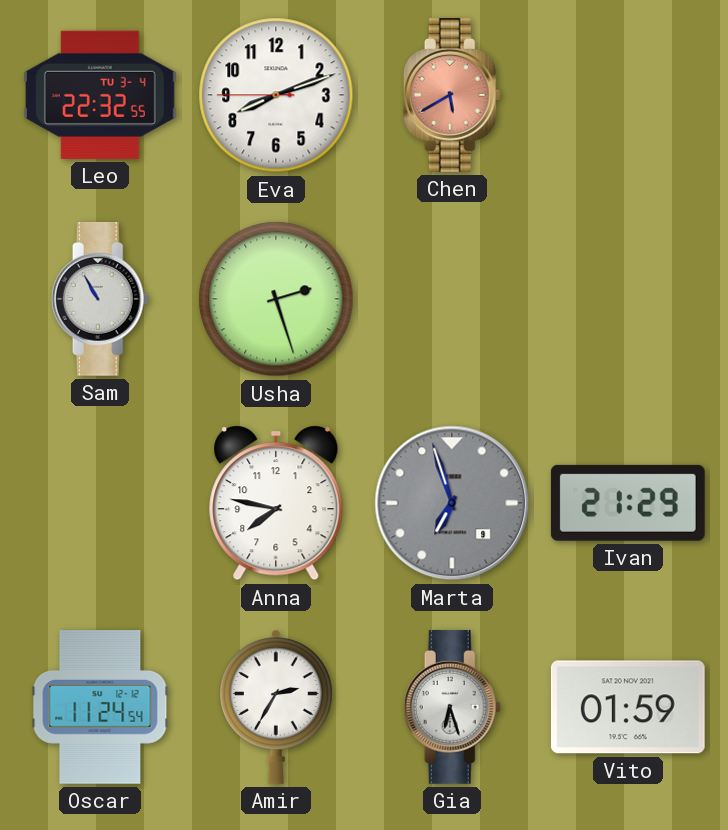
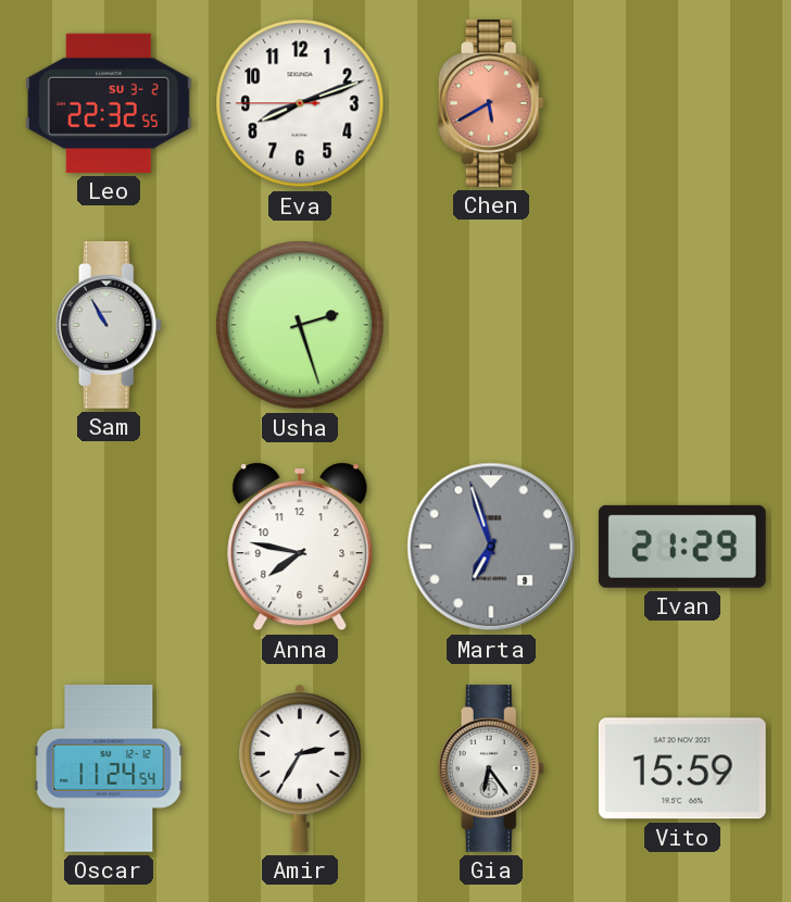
Leo date: TU 3-4 -> SU 3-2 (109, 103)
Gia: 6:27 -> 6:24 (491, 768)
Vito: 01:59 -> 15:59 (682, 768)
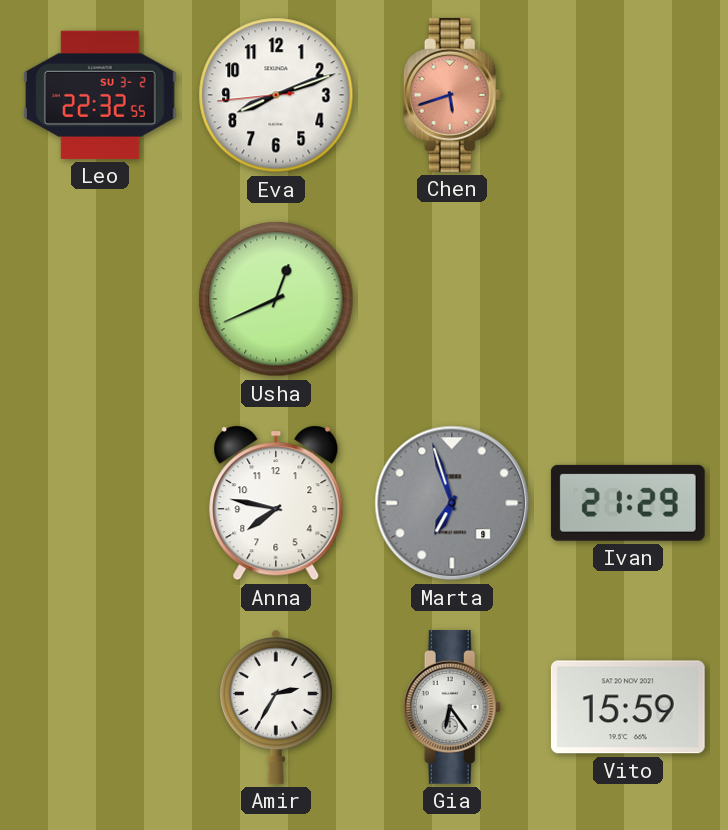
Eva: 8:11:45 -> 8:11:44 (276, 95)
Chen: 5:40 -> 5:42 (452, 95)
Sam: 10:55 -> none (109, 325)
Usha: 2:27 -> 12:41 (276, 299)
Oscar: 11:24 -> none (109, 769)
